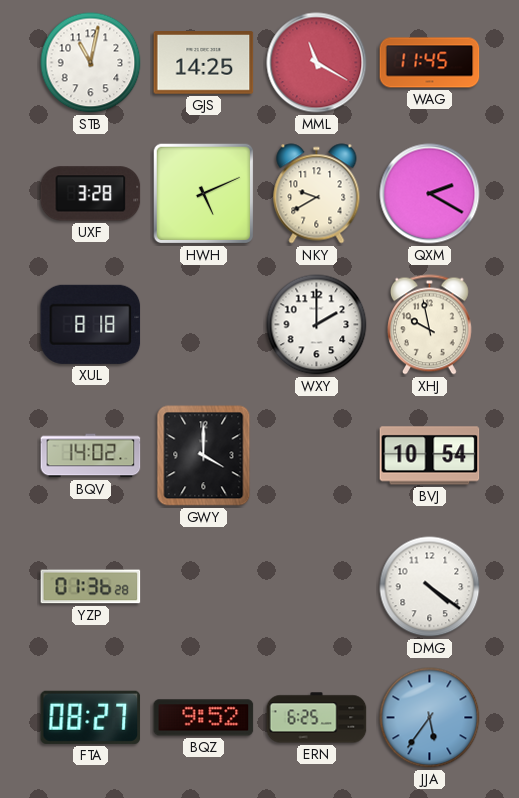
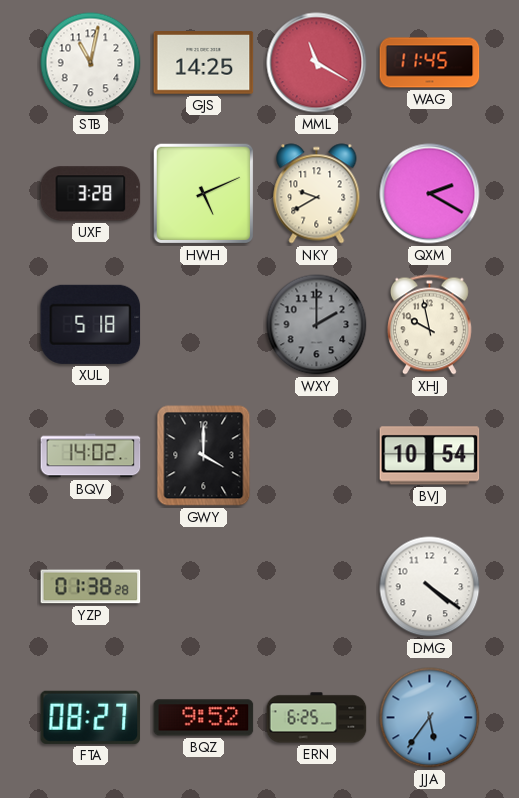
XUL: 8:18 -> 5:18 (91, 324)
WXY dial: white -> grey (317, 325)
YZP: 01:36 -> 01:38 (91, 587)
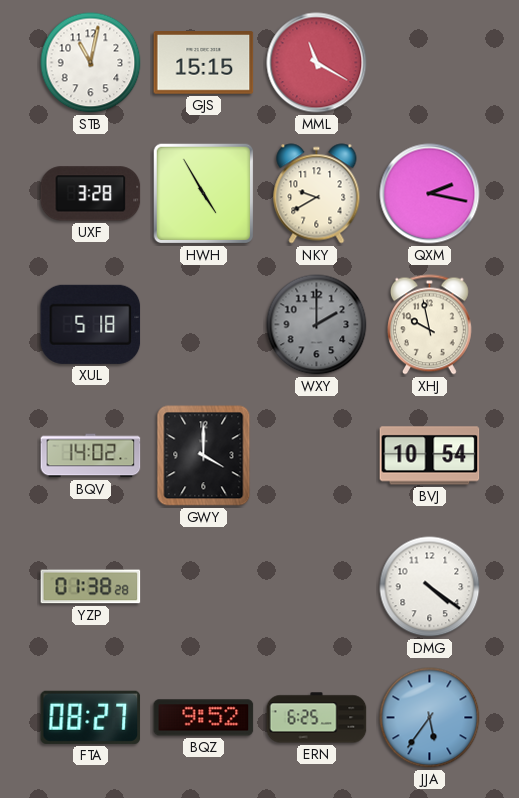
GJS: 14:25 -> 15:15 (204, 63)
WAG: 11:45 -> none (430, 63)
HWH: 5:11 -> 4:55 (204, 194)
QXM: 2:20 -> 2:17 (430, 194)
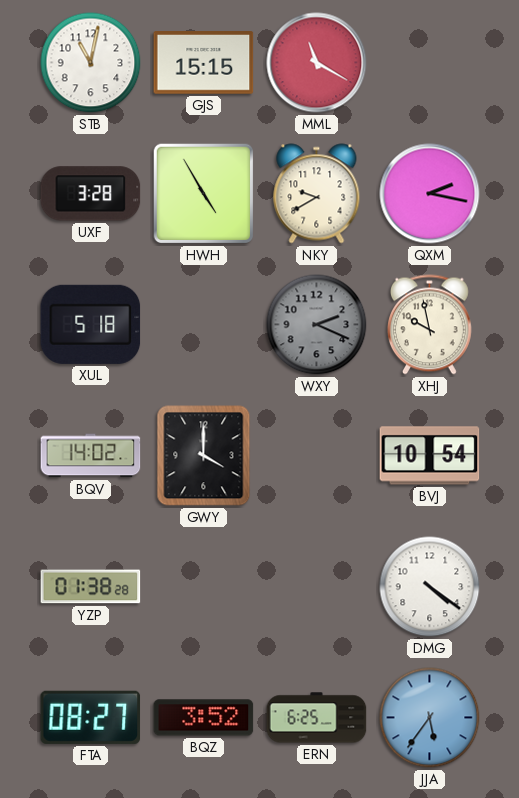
WXY: 2:00 -> 2:19 (317, 325)
BQZ: 9:52 -> 3:52 (204, 718)
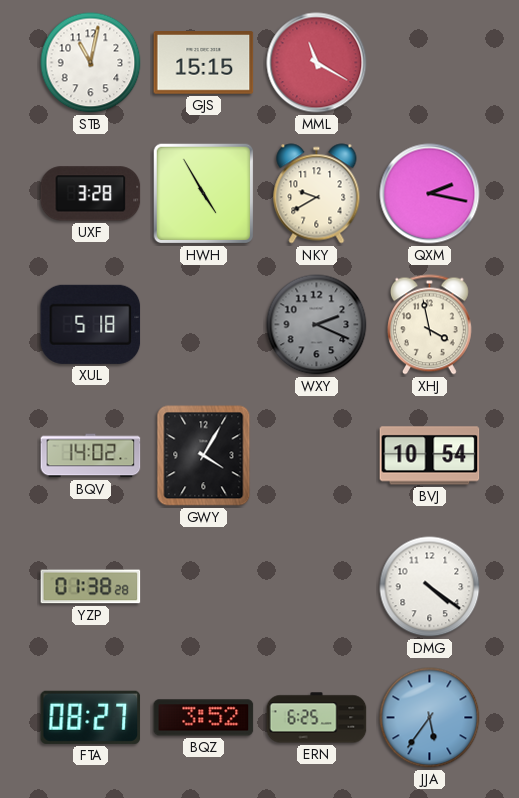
XHJ: 9:58 -> 3:58 (429, 325)
GWY: 4:00 -> 4:05 (204, 456)
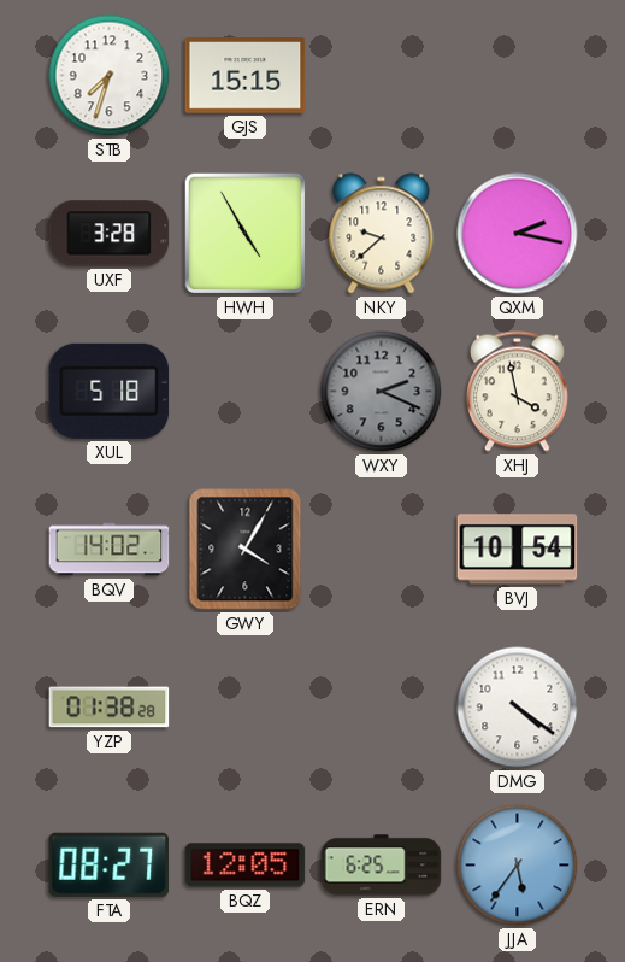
STB: 11:02 -> 7:33 (110, 76)
MML: 11:20 -> none (317, 63)
NKY: 9:40 -> 9:38 (382, 234)
BQZ: 3:52 -> 12:05 (246, 866)
